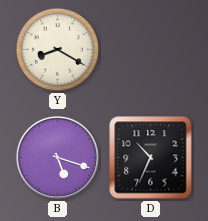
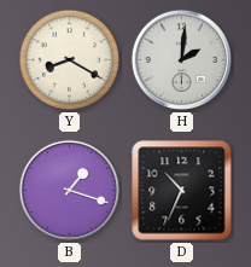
H: none -> 2:01 (181, 59)
B: 5:18 -> 1:18 (69, 190)
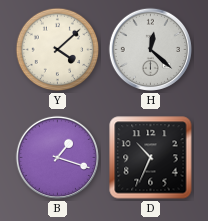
Y: 8:20 -> 4:08 (58, 50)
H: 2:01 -> 12:22 (150, 49)
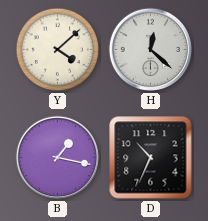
B: 1:18 -> 1:17 (57, 157)
